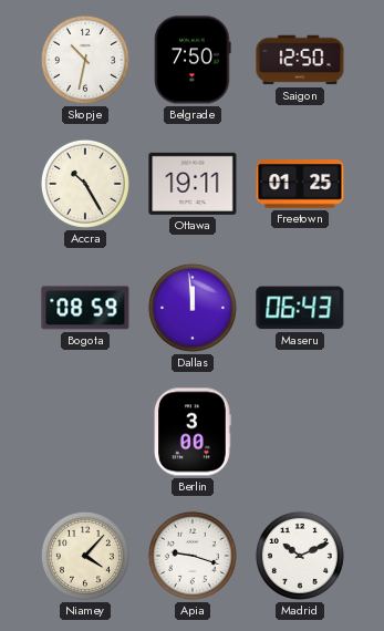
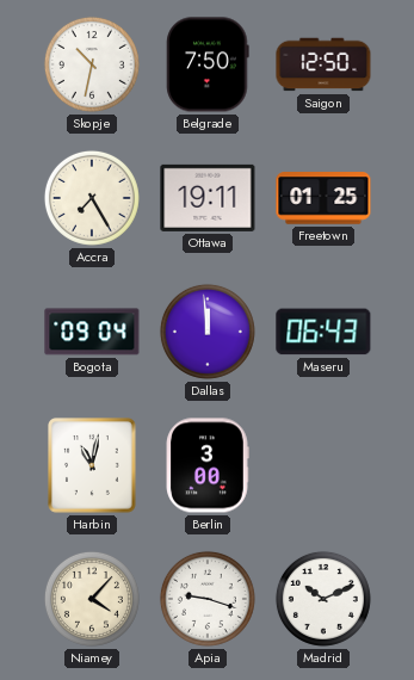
Accra: 10:25 -> 7:25 (92, 198)
Bogota: 08:59 -> 09:04 (92, 332)
Harbin: none -> 11:02 (93, 466)
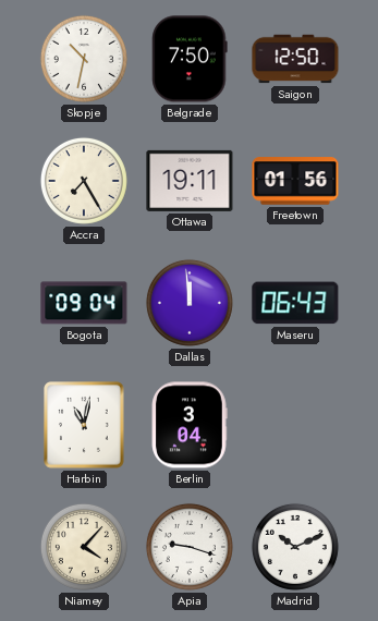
Freetown: 01:25 -> 01:56 (295, 181)
Berlin: 3:00 -> 3:04 (190, 425)
